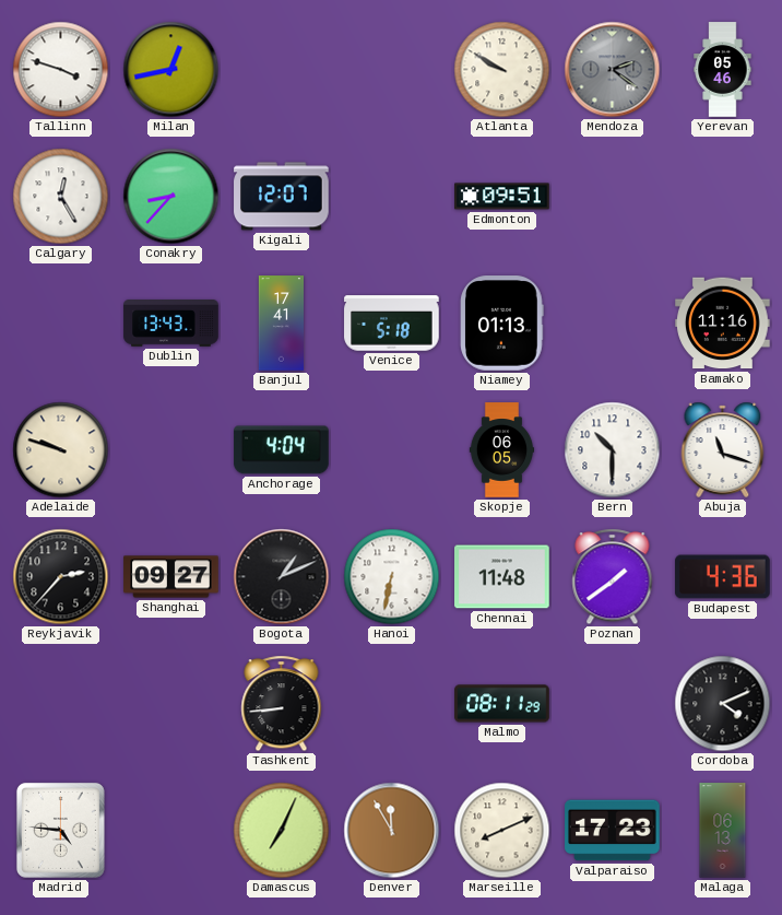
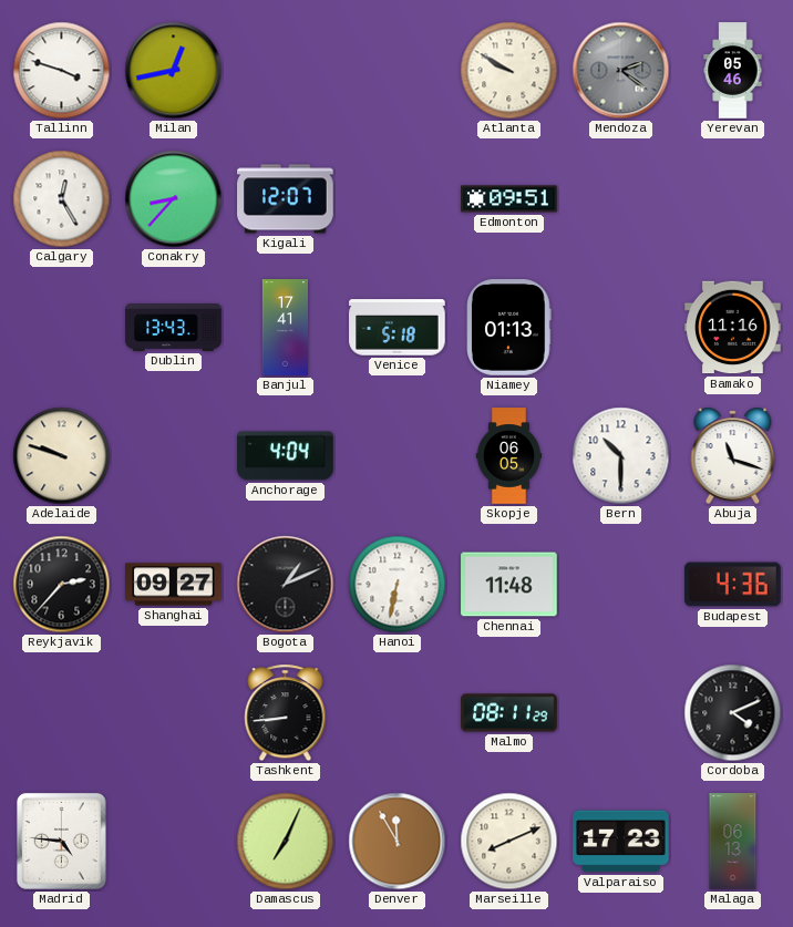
Poznan: 1:39 -> none (613, 577)
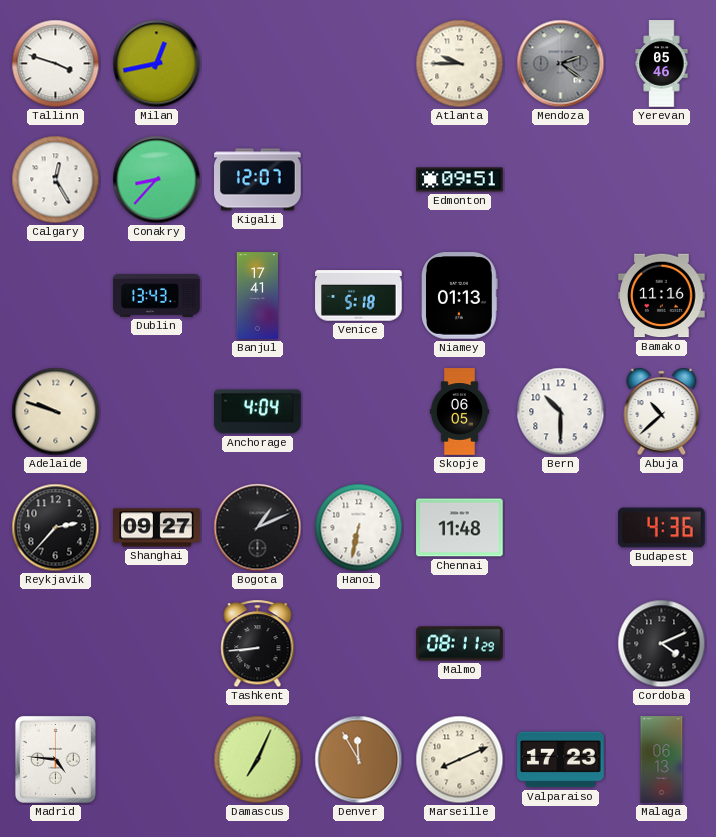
Atlanta: 9:50 -> 9:45 (460, 64)
Abuja: 11:18 -> 10:38 (662, 411)
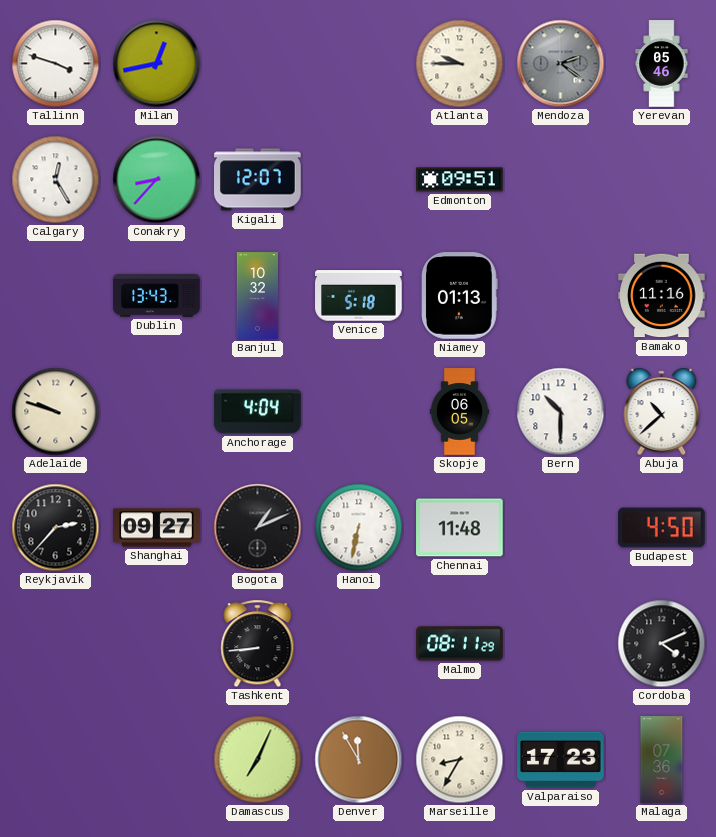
Banjul: 17:41 -> 10:32 (258, 296)
Budapest: 4:36 -> 4:50 (662, 528)
Madrid: 4:46 -> none (55, 759)
Marseille: 8:11 -> 8:35 (460, 760)
Malaga: 06:13 -> 07:36 (662, 760)
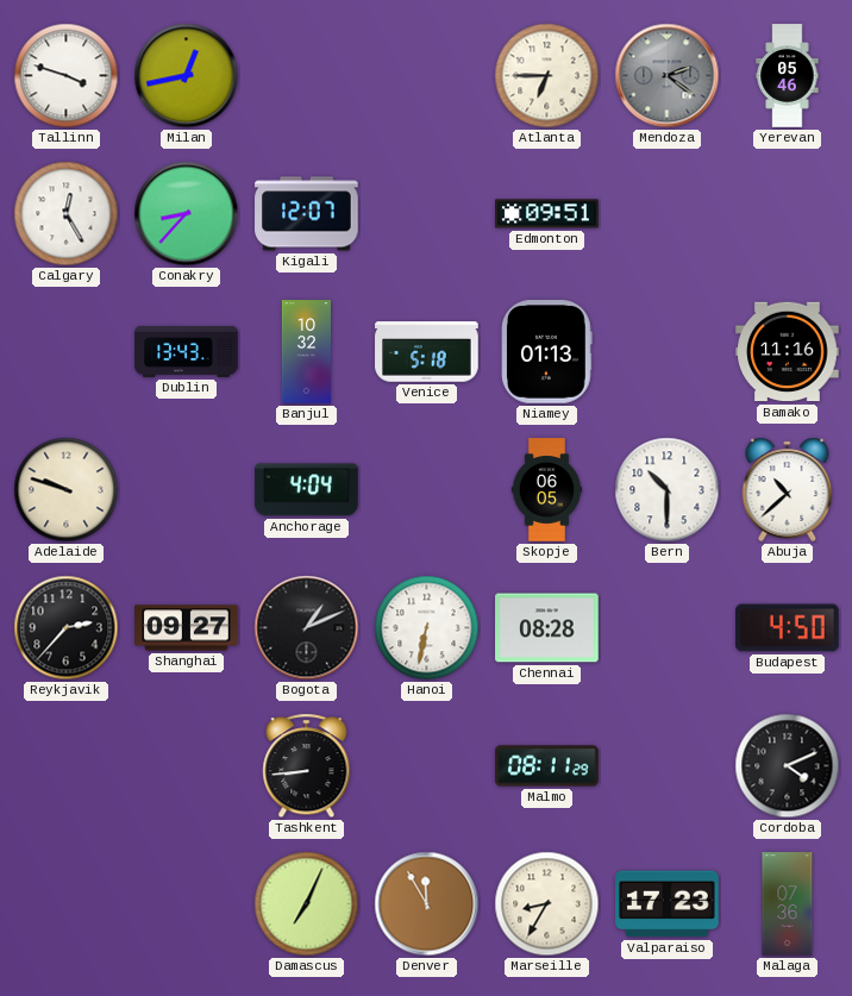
Atlanta: 9:45 -> 6:45 (547, 76)
Chennai: 11:48 -> 08:28 (547, 628)
